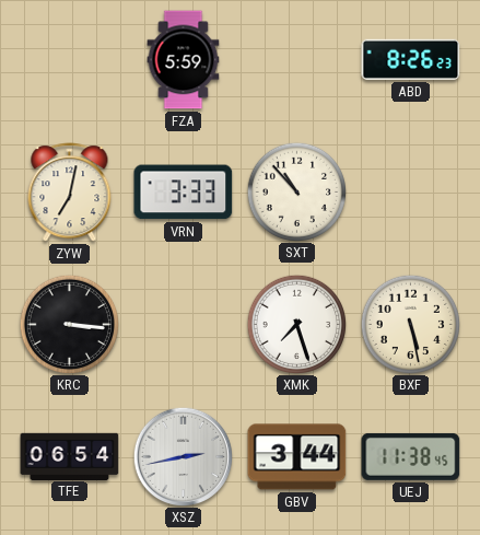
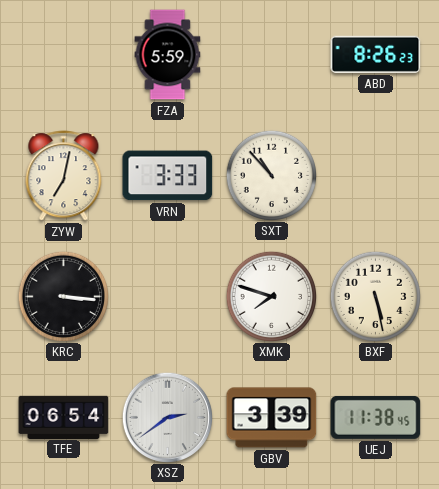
XMK: 7:27 -> 7:48 (271, 296)
XSZ: 2:43 -> 2:39 (167, 417)
GBV: 3:44 -> 3:39 (272, 418)
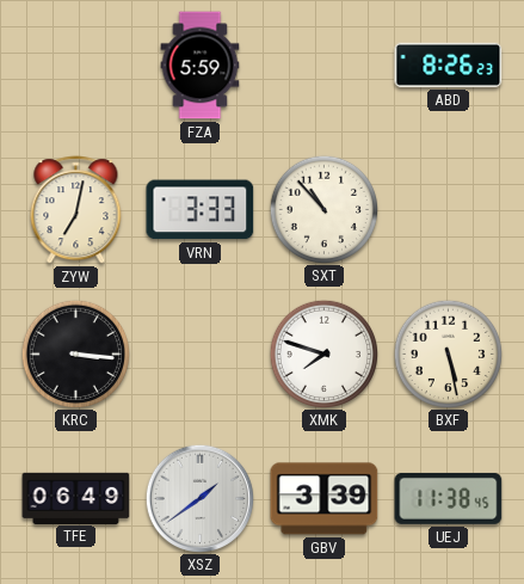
TFE: 06:54 -> 06:49 (76, 498)
XSZ: 2:39 -> 1:39 (199, 498)
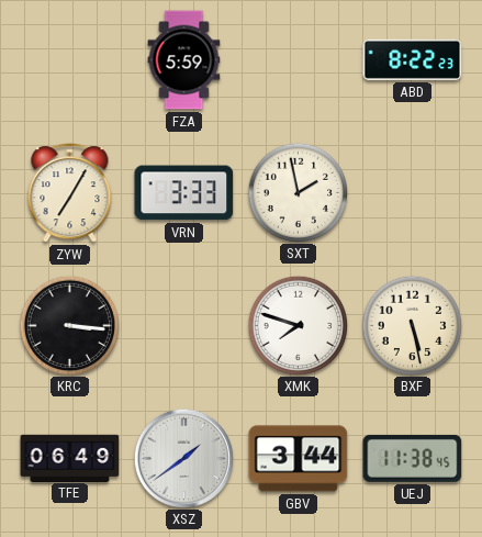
ABD: 8:26 -> 8:22 (413, 59)
ZYW: 7:02 -> 7:05 (70, 193)
SXT: 10:53 -> 1:58 (298, 192)
GBV: 3:39 -> 3:44 (299, 459)
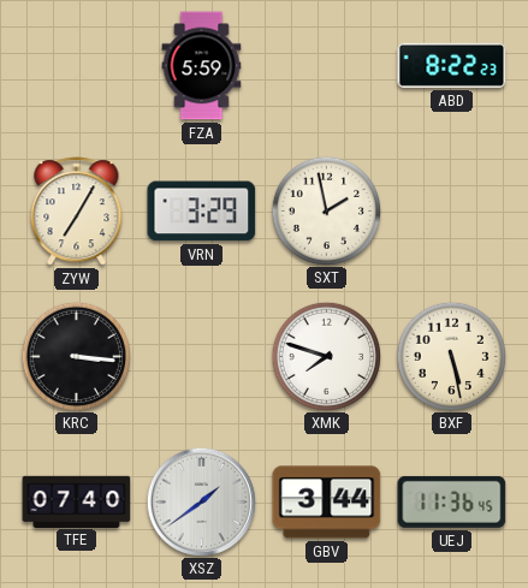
VRN: 3:33 -> 3:29 (202, 212)
TFE: 06:49 -> 07:40 (77, 501)
UEJ: 11:38 -> 11:36 (452, 501)
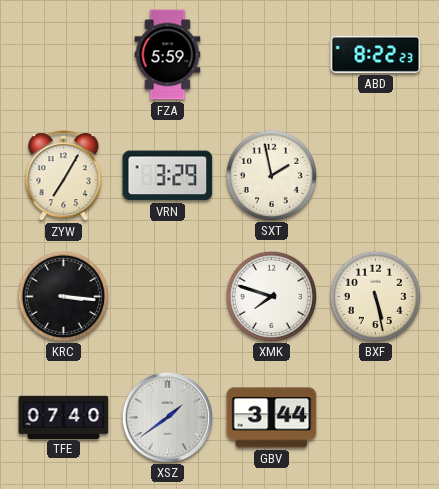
UEJ: 11:36 -> none (452, 501)
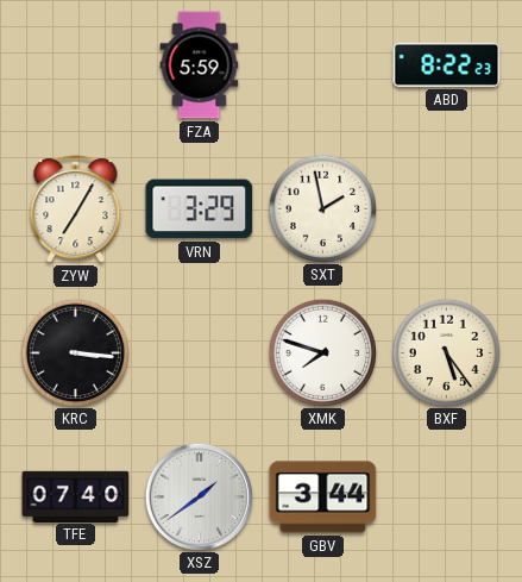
BXF: 5:28 -> 5:24 (446, 352)
